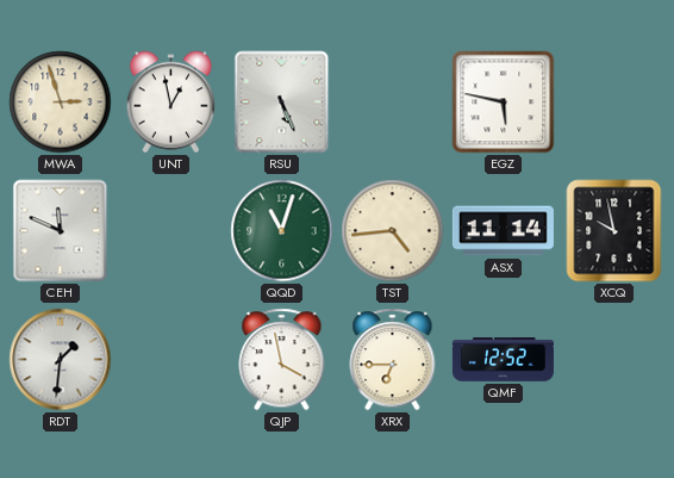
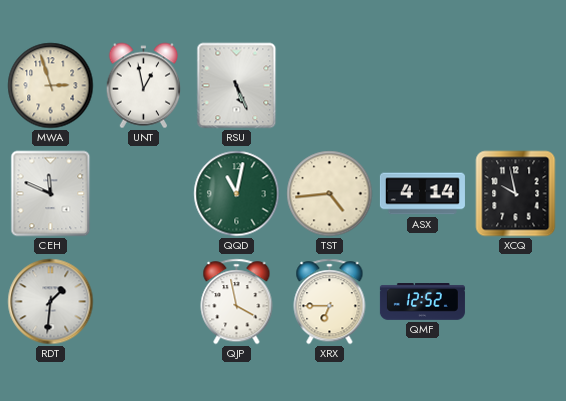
EGZ: 5:47 -> none (504, 103)
QQD: 11:03 -> 11:02 (237, 194)
ASX: 11:14 -> 4:14 (422, 194)
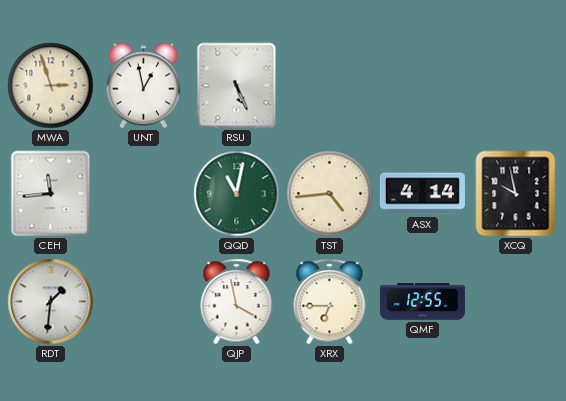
CEH: 11:49 -> 11:44 (51, 194)
QMF: 12:52 -> 12:55 (422, 302)
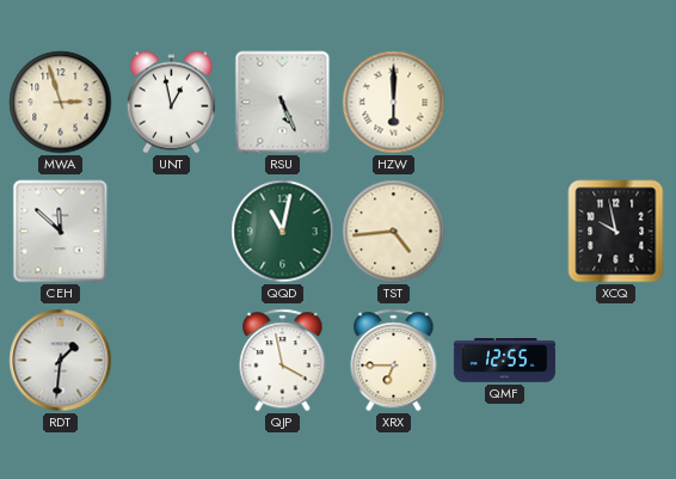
HZW: none -> 6:00 (394, 103)
CEH: 11:44 -> 11:52 (61, 232)
ASX: 4:14 -> none (422, 194)
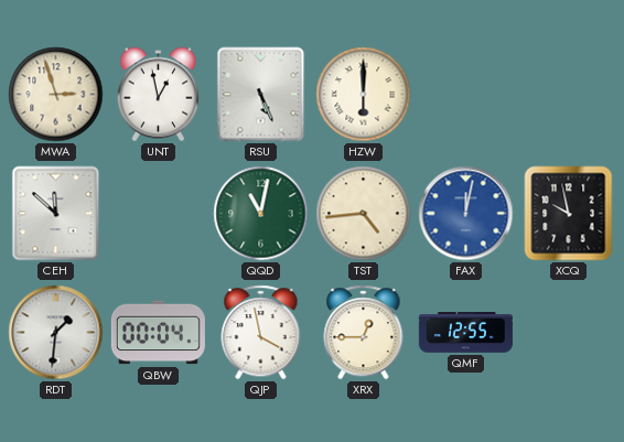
FAX: none -> 12:02 (466, 214)
QBW: none -> 00:04 (158, 333)
XRX: 6:45 -> 12:45 (364, 333)
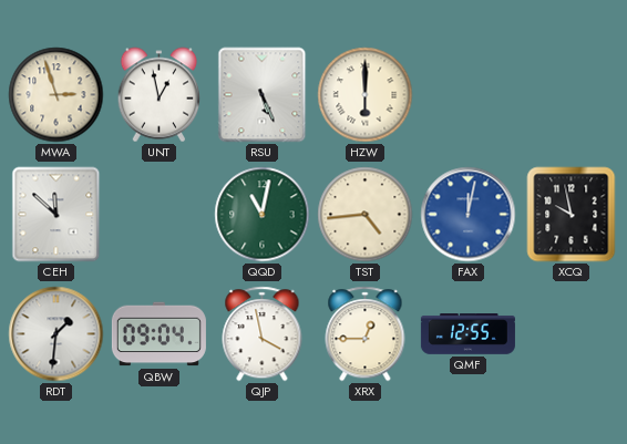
QBW: 00:04 -> 09:04 (158, 334)
